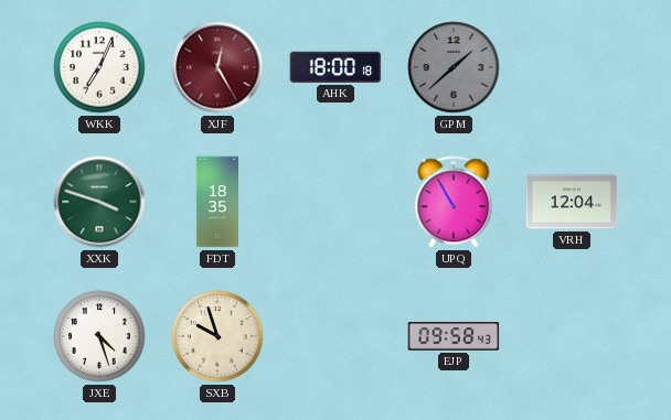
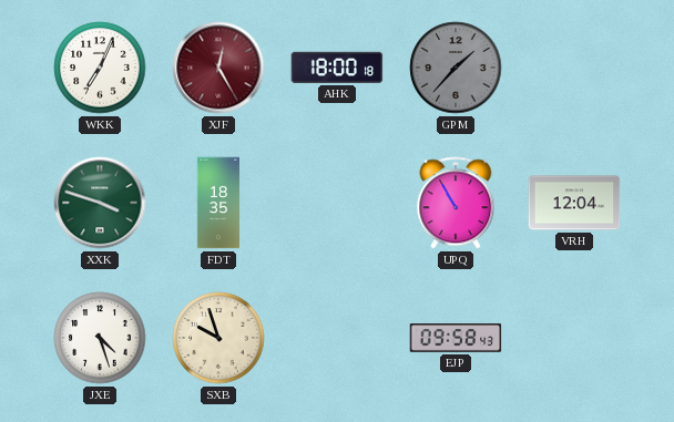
GPM: 1:38 -> 1:37 (456, 68)
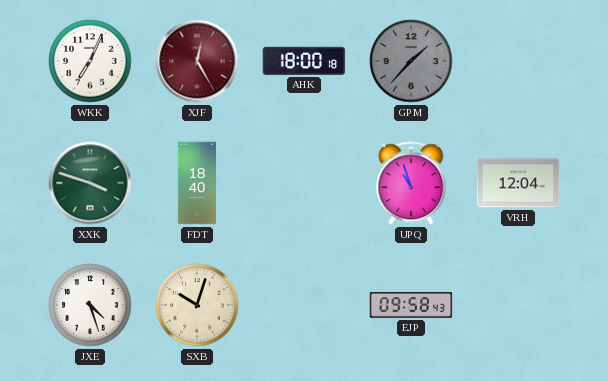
FDT: 18:35 -> 18:40 (196, 183)
UPQ: 10:55 -> 10:57 (411, 183)
SXB: 9:57 -> 10:03 (197, 305)
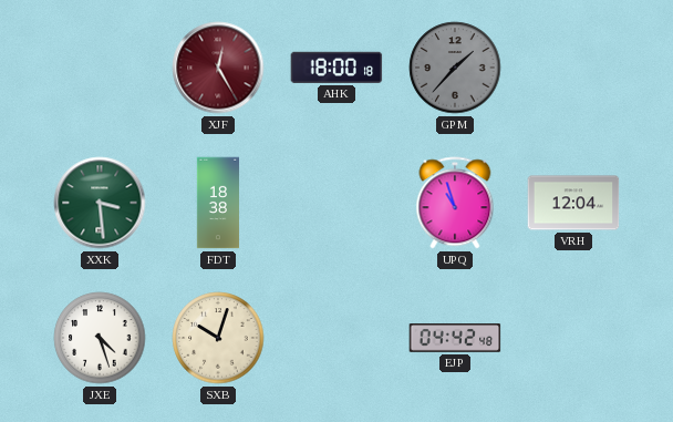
WKK: 7:04 -> none (90, 61)
XXK: 3:48 -> 3:29 (100, 203)
FDT: 18:40 -> 18:38 (217, 203)
EJP: 09:58 -> 04:42 (455, 338)
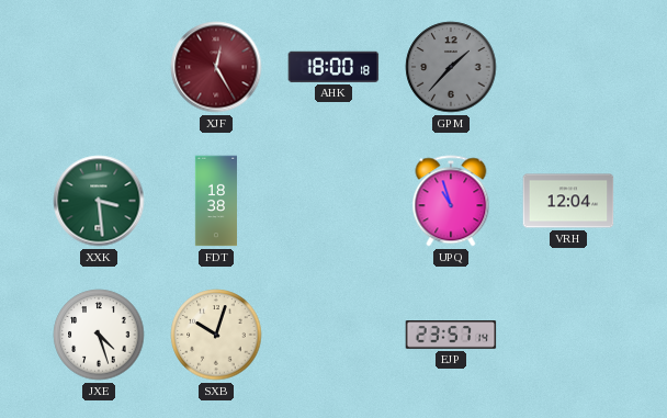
EJP: 04:42 -> 23:57 (451, 335)
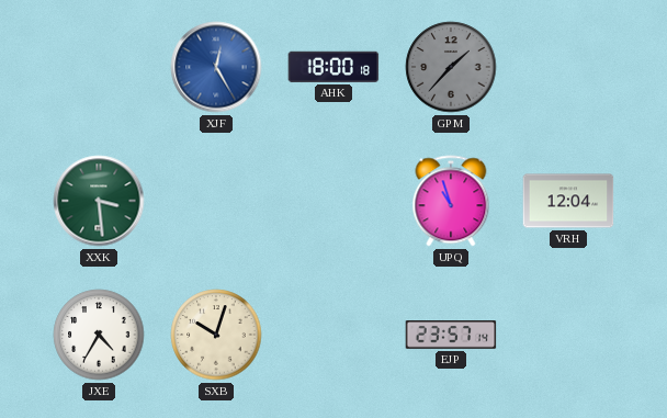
XJF dial: burgundy -> blue (216, 67)
FDT: 18:38 -> none (215, 201)
JXE: 4:27 -> 4:35 (99, 335)
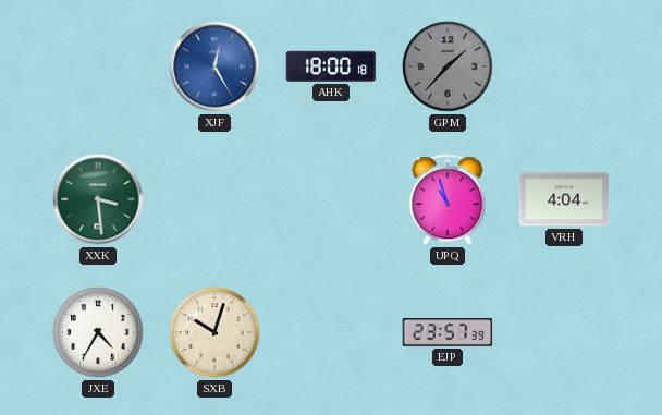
VRH: 12:04 -> 4:04 (564, 199)
EJP: 23:57:14 -> 23:57:39 (448, 332)
